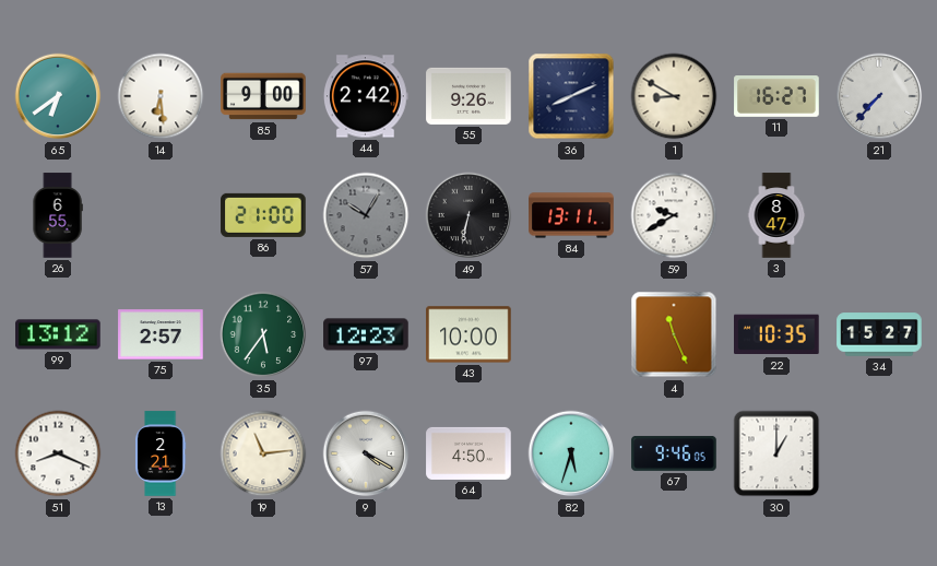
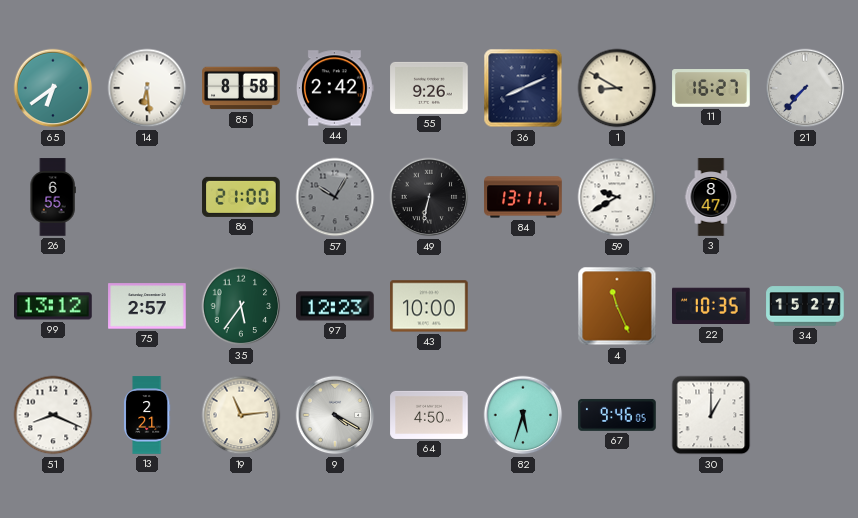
85: 9:00 -> 8:58 (241, 88)
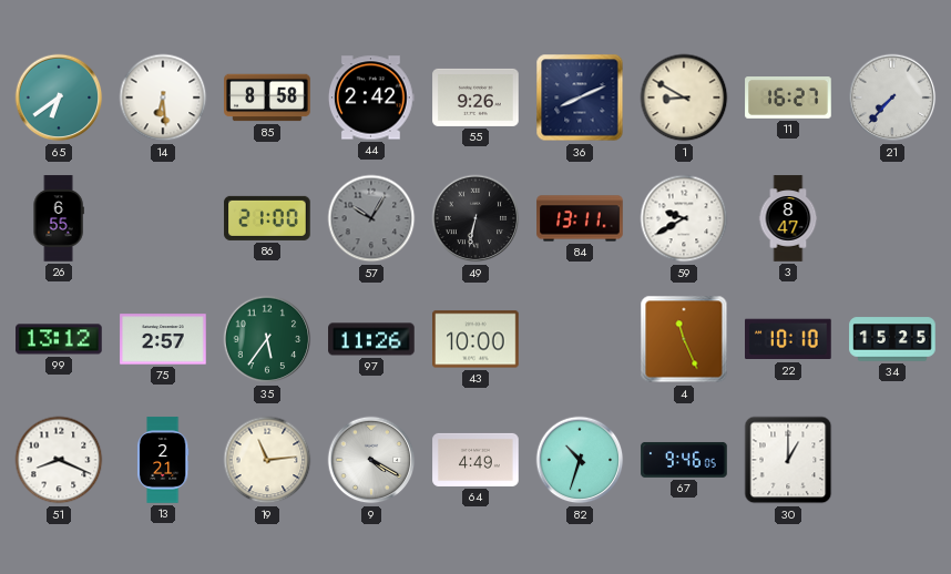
97: 12:23 -> 11:26 (371, 339)
22: 10:35 -> 10:10 (789, 339)
34: 15:27 -> 15:25 (892, 339)
64: 4:50 -> 4:49 (475, 460)
82: 5:33 -> 10:33 (580, 460)
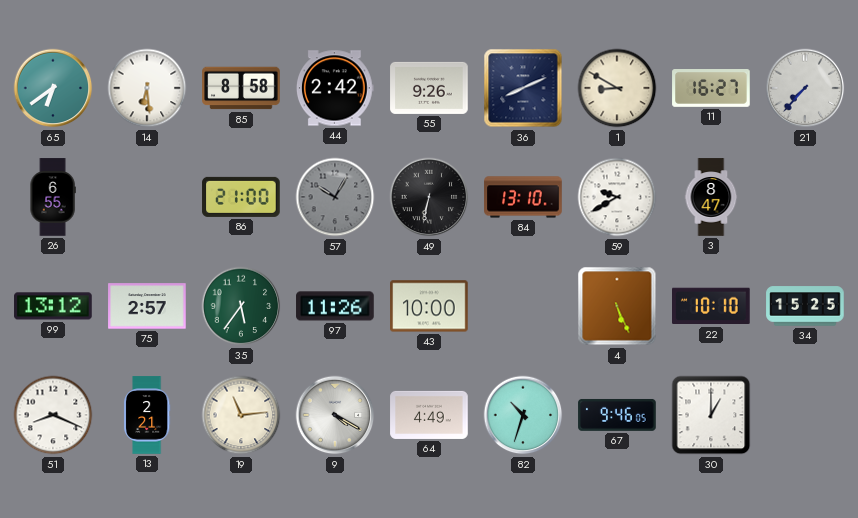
84: 13:11 -> 13:10 (523, 197)
4: 11:26 -> 5:26 (617, 306)
